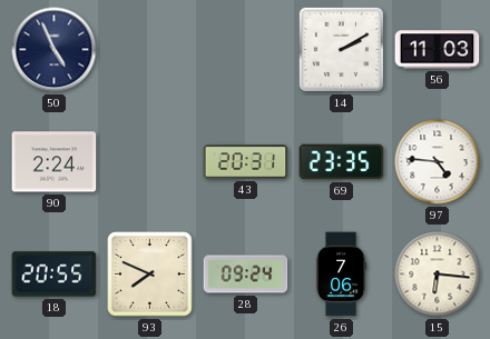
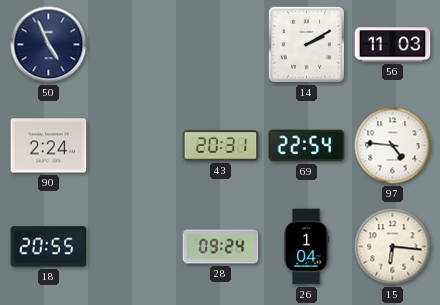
69: 23:35 -> 22:54 (307, 146)
93: 7:49 -> none (150, 275)
26: 7:06 -> 1:04 (306, 247)
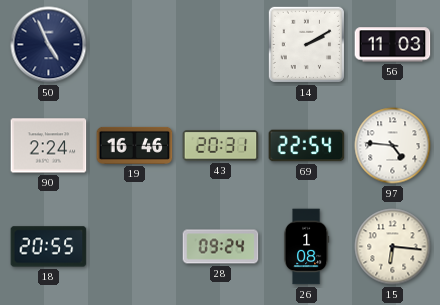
19: none -> 16:46 (135, 145)
26: 1:04 -> 1:08 (306, 247)
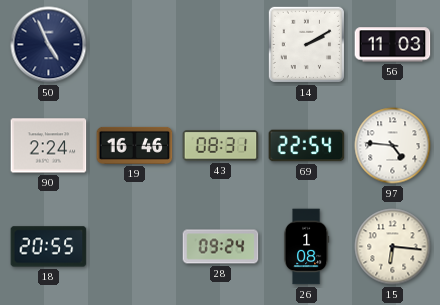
43: 20:31 -> 08:31 (221, 146)
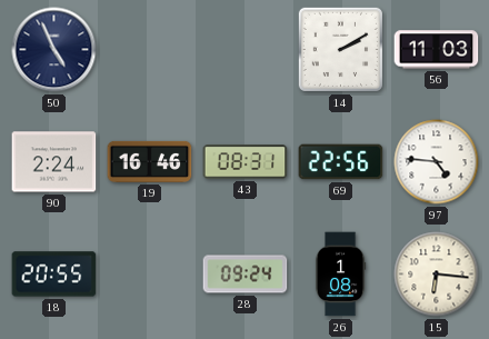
69: 22:54 -> 22:56 (341, 162)
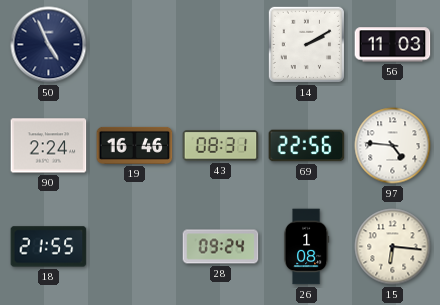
18: 20:55 -> 21:55 (49, 247)
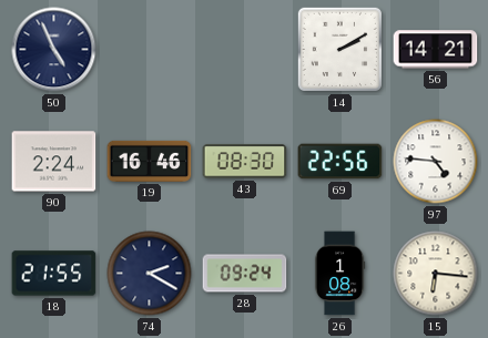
56: 11:03 -> 14:21 (436, 50)
43: 08:31 -> 08:30 (245, 162)
74: none -> 2:20 (150, 274)
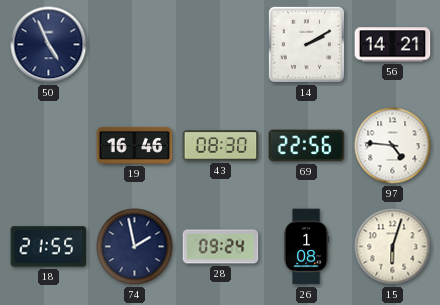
90: 2:24 -> none (54, 162)
74: 2:20 -> 1:58 (135, 247)
15: 6:16 -> 6:03 (393, 247)
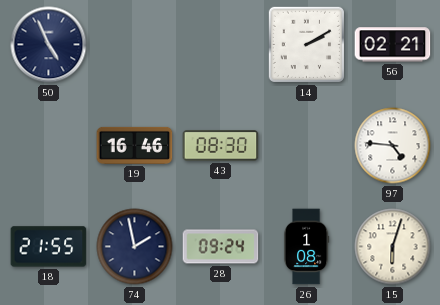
56: 14:21 -> 02:21 (393, 45)
69: 22:56 -> none (307, 146)
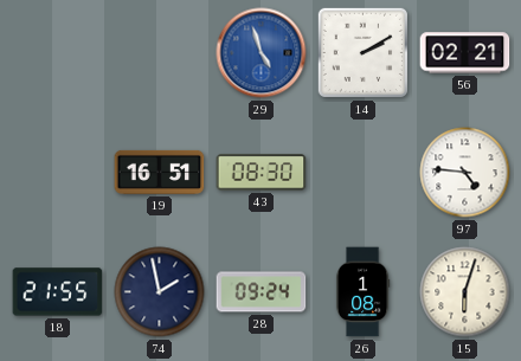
50: 4:56 -> none (49, 45)
29: none -> 4:57 (262, 53)
19: 16:46 -> 16:51 (160, 172)
